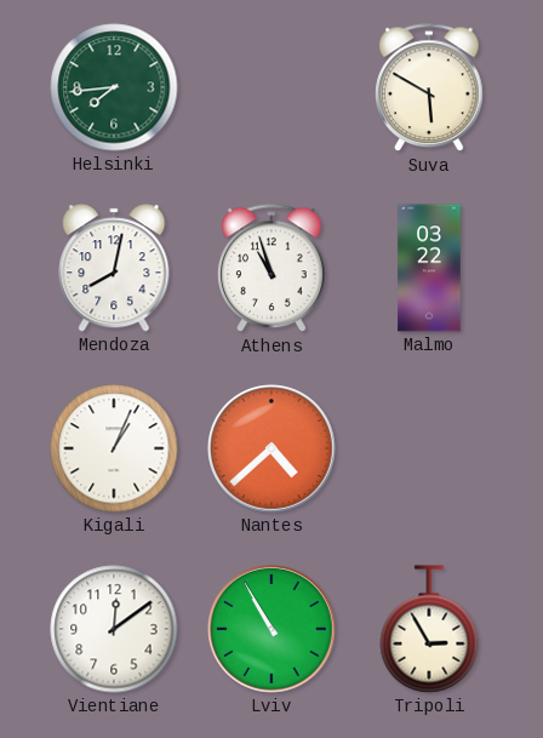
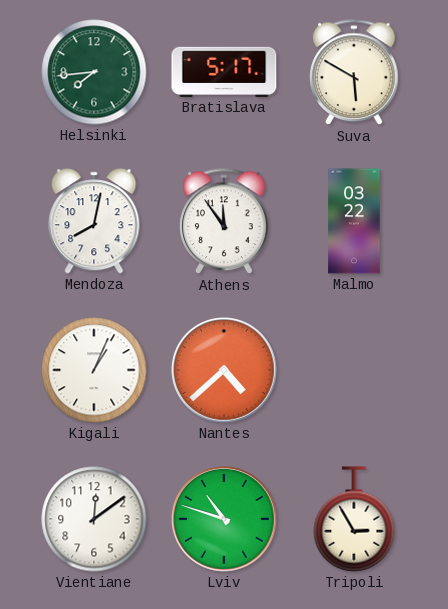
Bratislava: none -> 5:17 (224, 72)
Athens: 10:57 -> 11:54 (224, 222)
Lviv: 10:55 -> 10:48 (225, 520)
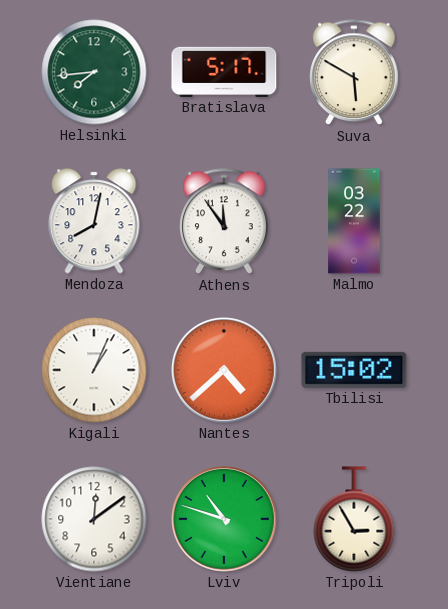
Tbilisi: none -> 15:02 (354, 370)
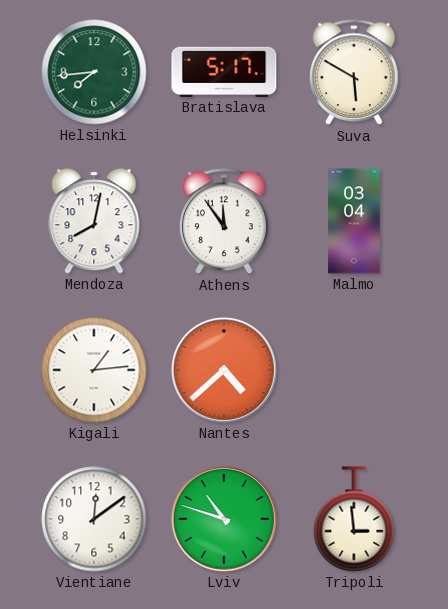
Malmo: 03:22 -> 03:04 (354, 221)
Kigali: 1:04 -> 1:14 (94, 370)
Tbilisi: 15:02 -> none (354, 370)
Tripoli: 2:55 -> 2:59 (354, 519)
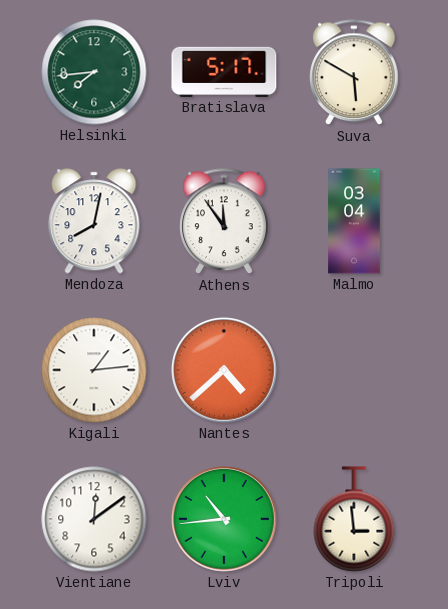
Lviv: 10:48 -> 10:44 (225, 520)
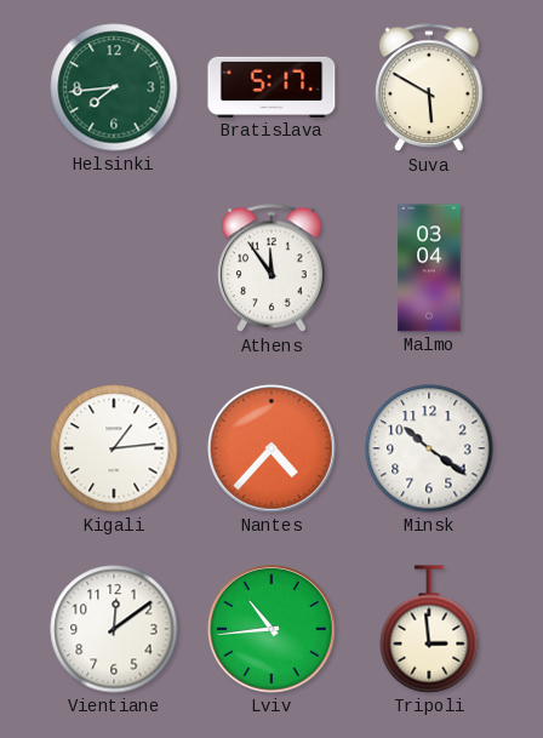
Mendoza: 8:02 -> none (94, 221)
Nantes: 4:38 -> 4:37 (273, 450)
Minsk: none -> 10:21 (429, 448)
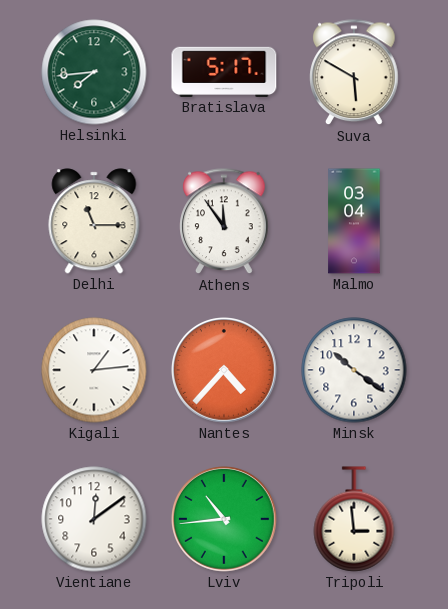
Delhi: none -> 11:15 (94, 221)
